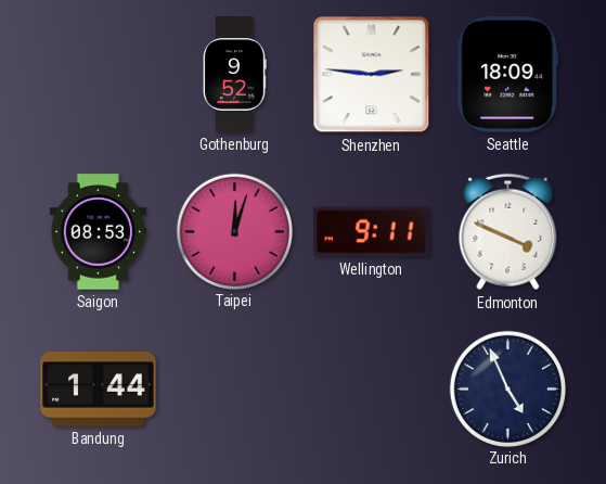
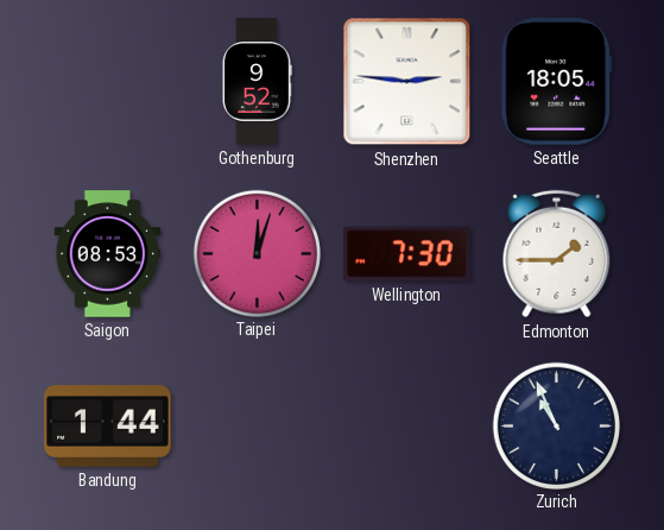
Seattle: 18:09 -> 18:05 (557, 82)
Wellington: 9:11 -> 7:30 (407, 254)
Edmonton: 3:49 -> 1:45 (557, 254)
Zurich: 4:56 -> 10:56 (556, 425)
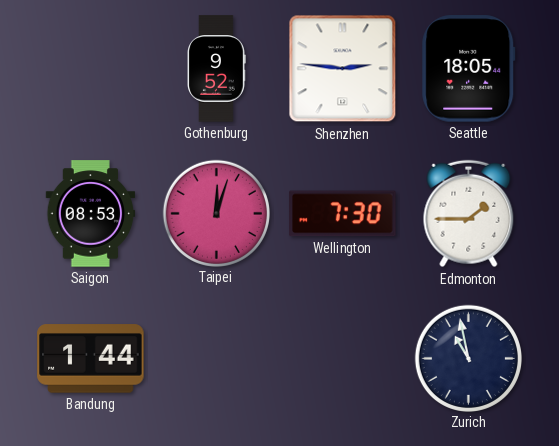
Zurich: 10:56 -> 10:58 (468, 358)
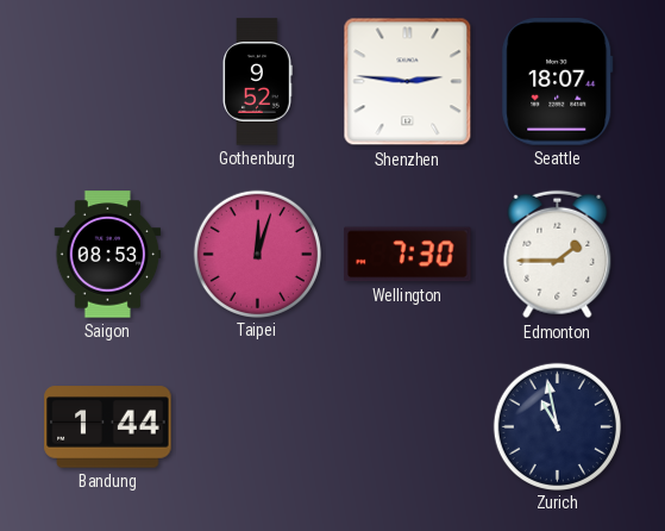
Seattle: 18:05 -> 18:07 (558, 82)
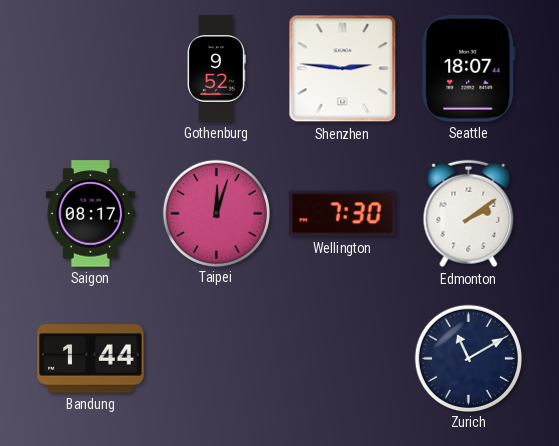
Saigon: 08:53 -> 08:17 (91, 214)
Edmonton: 1:45 -> 2:09 (469, 214)
Zurich: 10:58 -> 11:10 (468, 358)
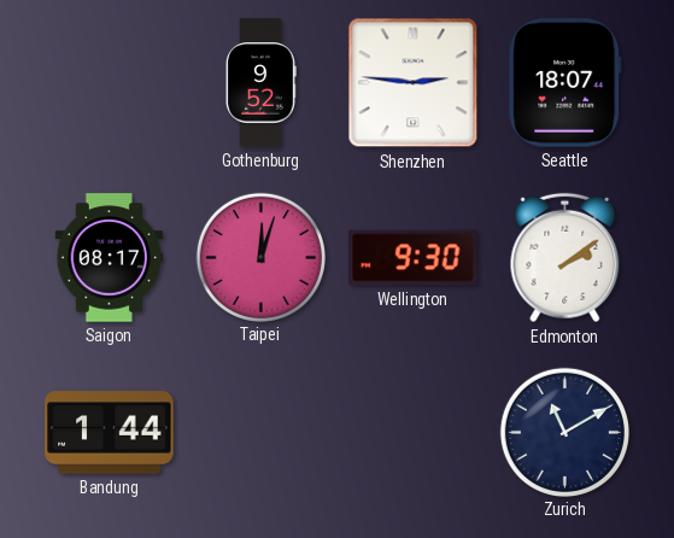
Wellington: 7:30 -> 9:30 (414, 258)
